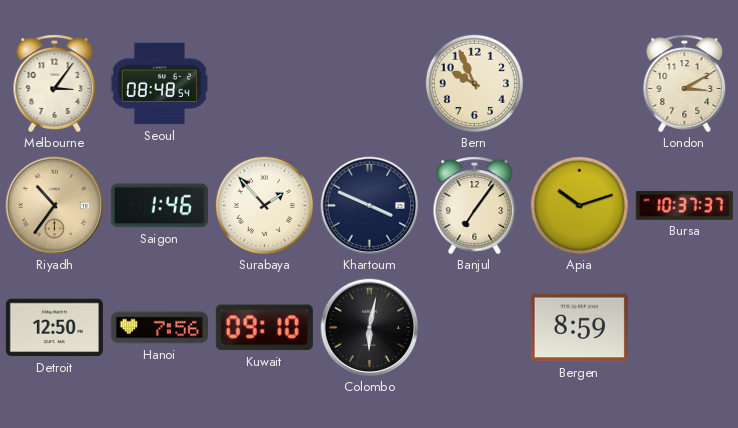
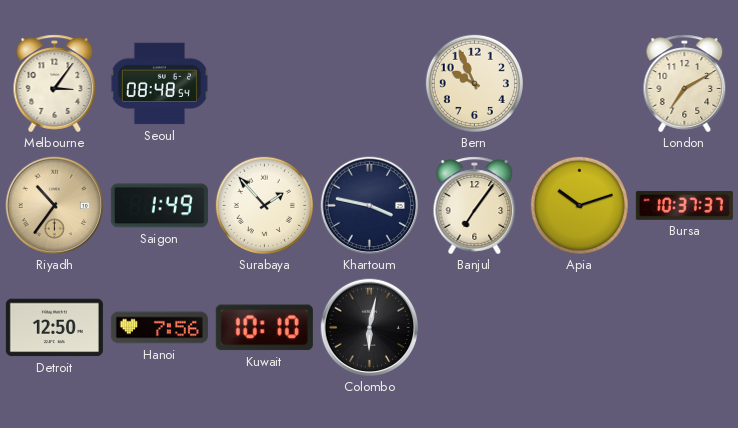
London: 3:10 -> 7:10 (685, 84)
Saigon: 1:46 -> 1:49 (159, 206)
Khartoum: 3:49 -> 3:47 (370, 206)
Kuwait: 09:10 -> 10:10 (264, 328)
Bergen: 8:59 -> none (579, 328)
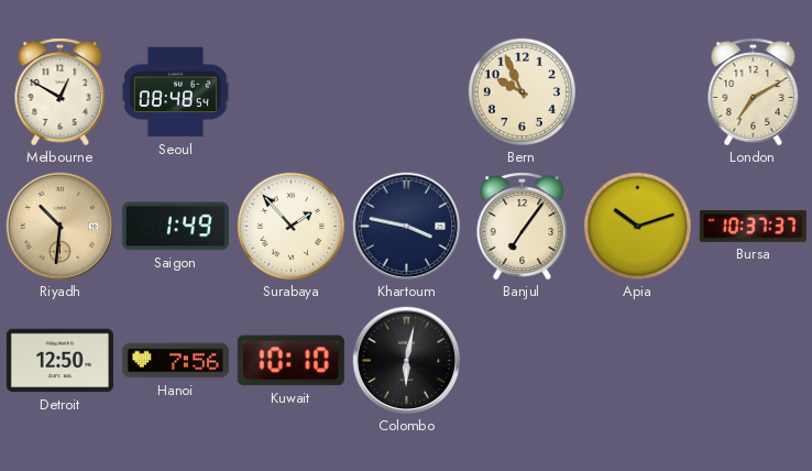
Melbourne: 3:06 -> 12:50 (61, 92)
Riyadh: 10:36 -> 10:31 (61, 227)
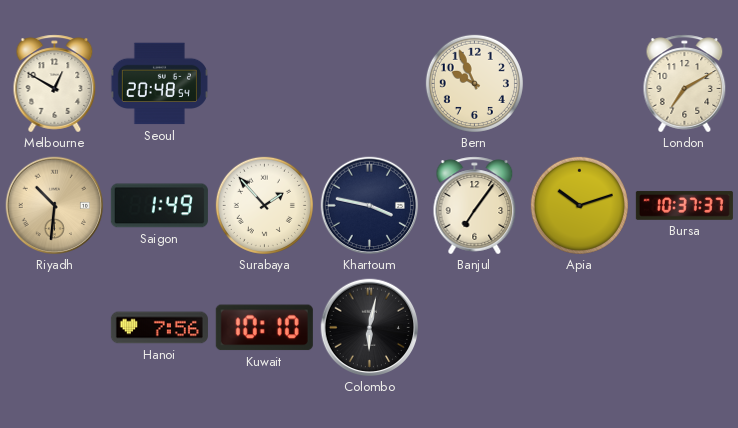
Seoul: 08:48 -> 20:48 (159, 84)
Detroit: 12:50 -> none (59, 361)
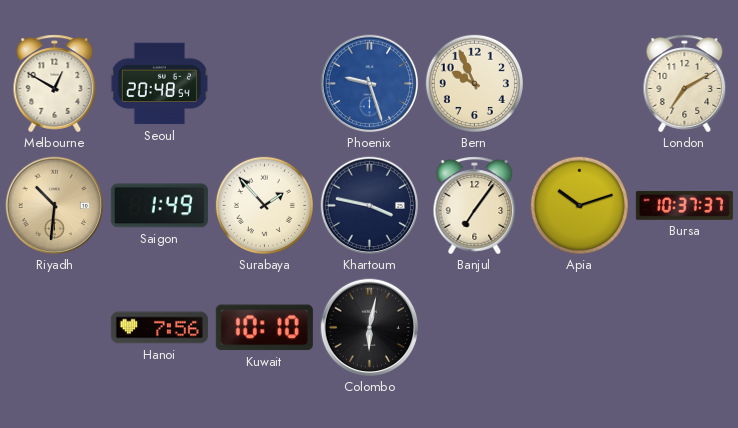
Phoenix: none -> 9:27 (370, 84)
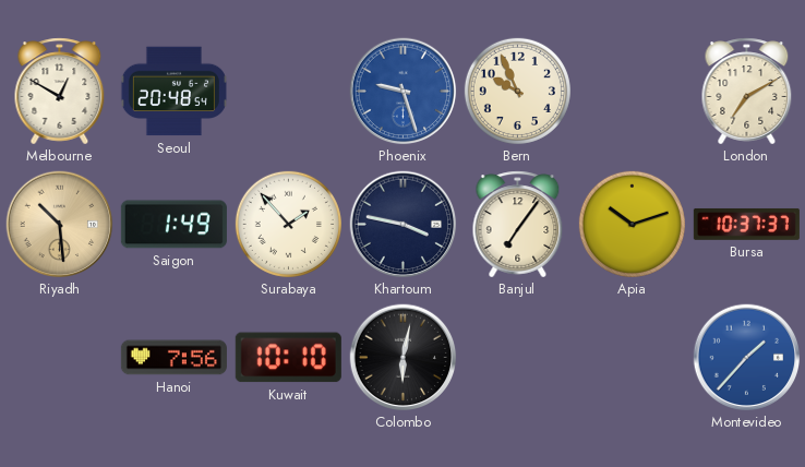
Riyadh: 10:31 -> 10:29 (60, 225)
Montevideo: none -> 1:37 (747, 358)
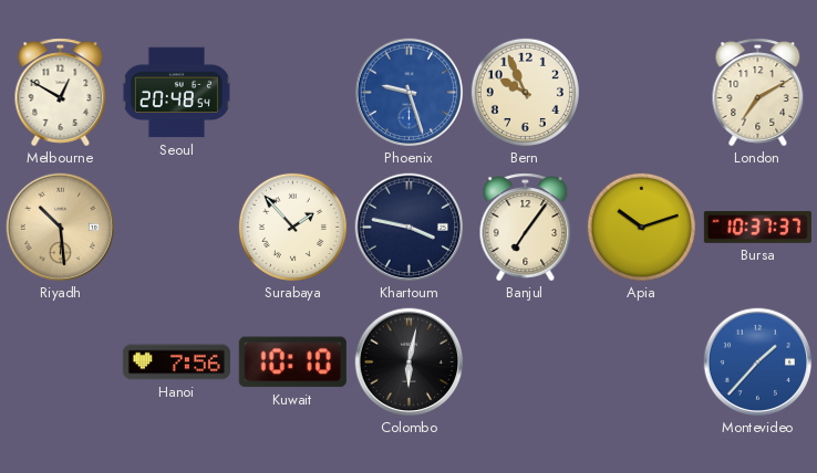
Saigon: 1:49 -> none (173, 225)
